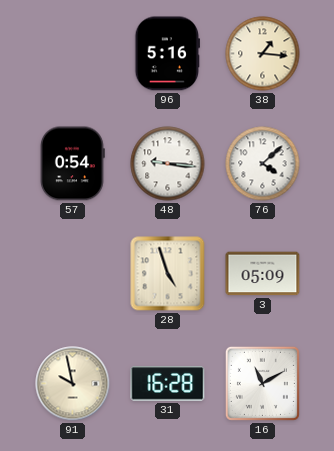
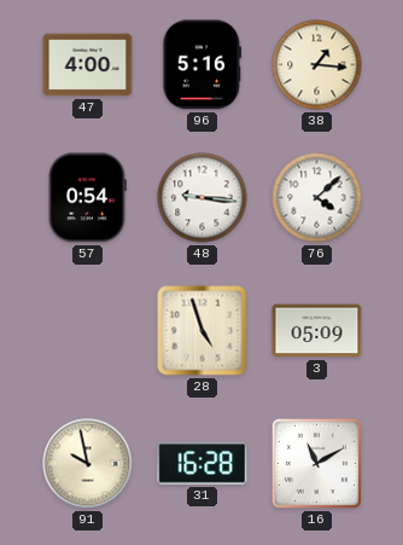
47: none -> 4:00 (88, 65)
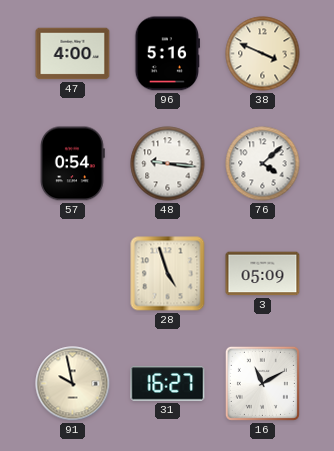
38: 1:16 -> 3:49 (263, 54)
31: 16:28 -> 16:27 (168, 384)
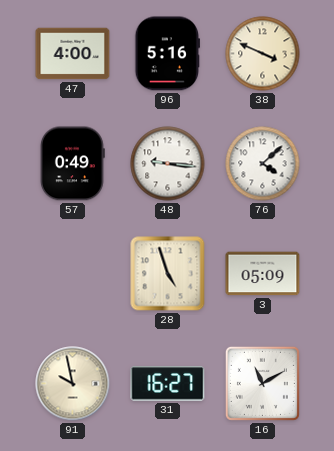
57: 0:54 -> 0:49 (72, 164)
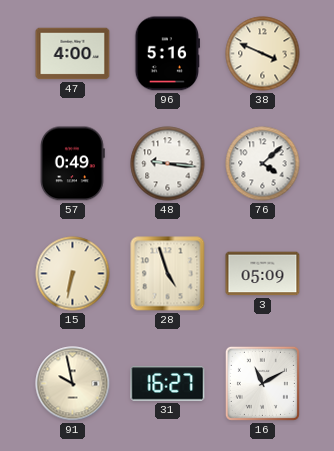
15: none -> 6:32 (73, 274)
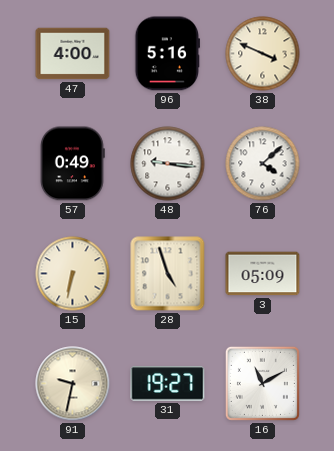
91: 9:58 -> 9:32 (73, 384)
31: 16:27 -> 19:27 (168, 384)
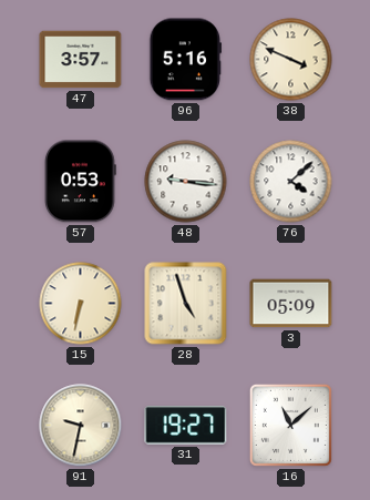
47: 4:00 -> 3:57 (81, 60)
57: 0:49 -> 0:53 (80, 182)
16: 11:10 -> 11:08 (290, 425)
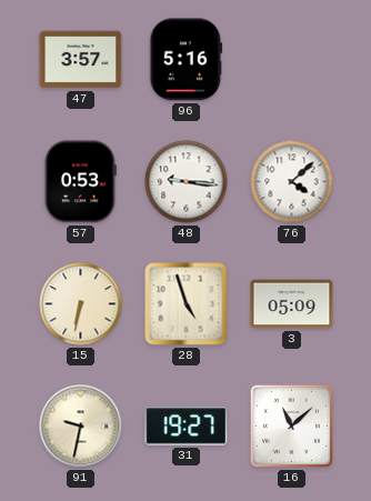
38: 3:49 -> none (291, 60)
